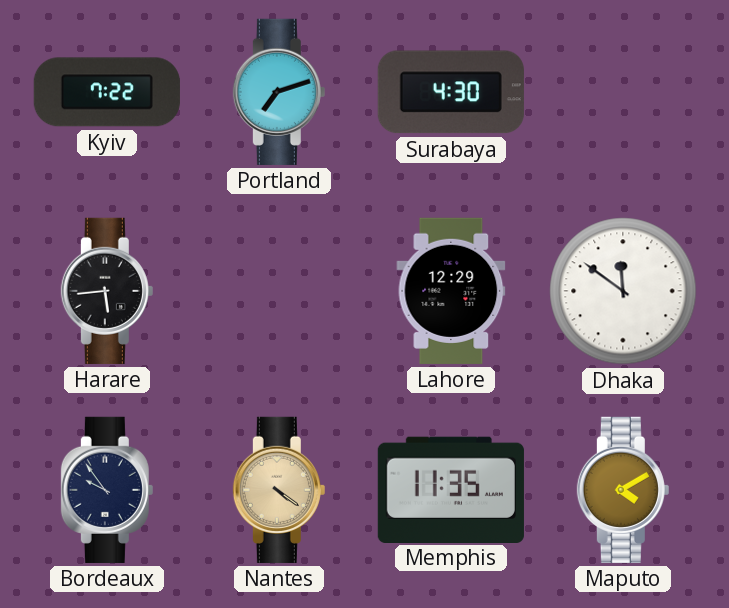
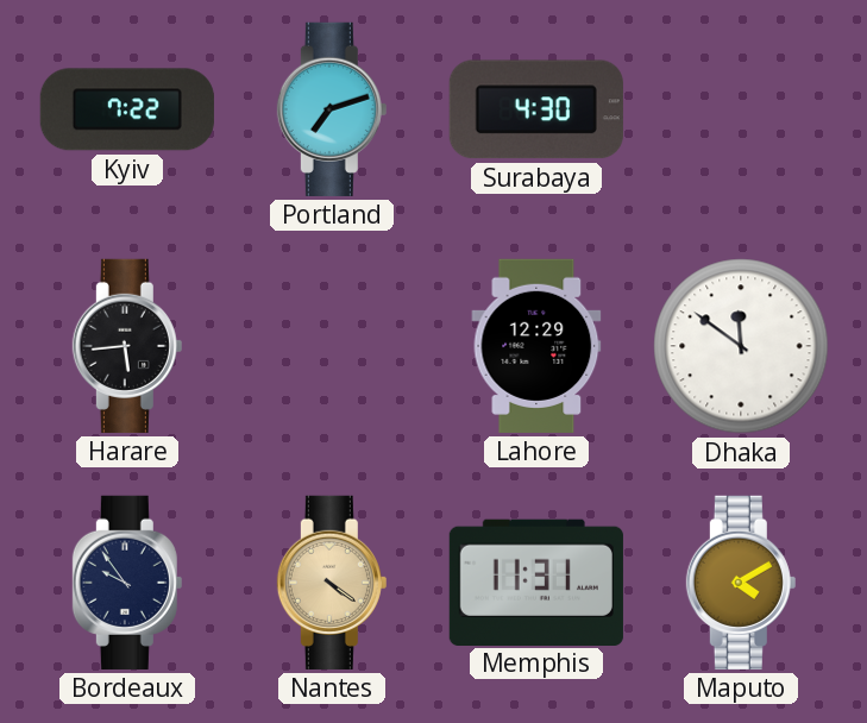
Memphis: 11:35 -> 11:31 (536, 581)
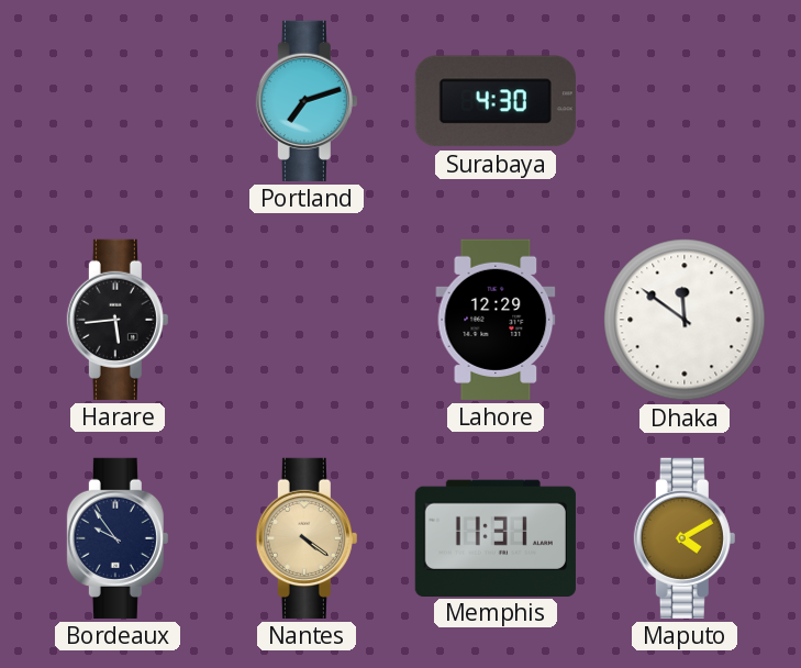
Kyiv: 7:22 -> none (127, 109)
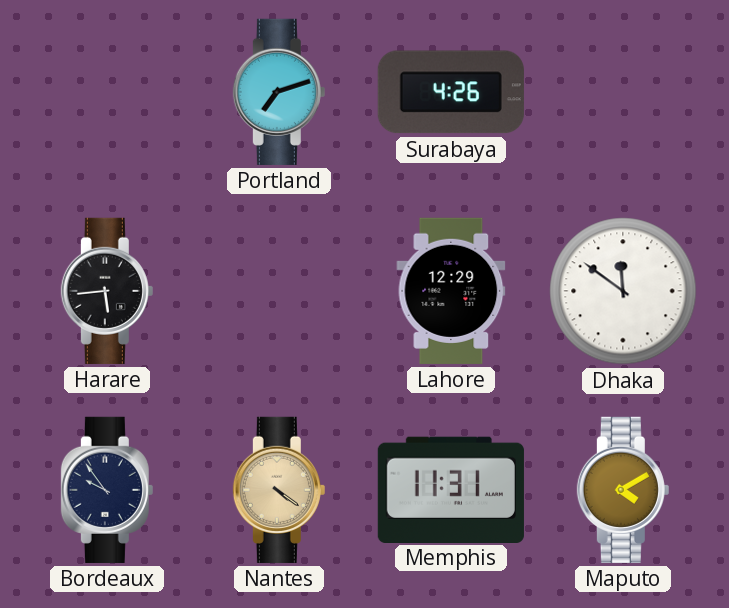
Surabaya: 4:30 -> 4:26 (451, 92)
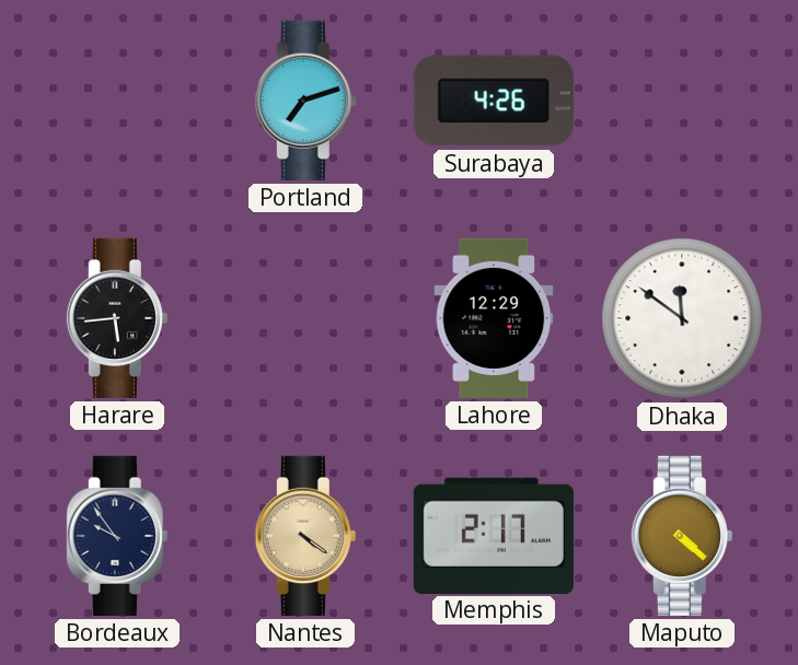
Memphis: 11:31 -> 2:17 (494, 535)
Maputo: 4:10 -> 4:22 (682, 536)
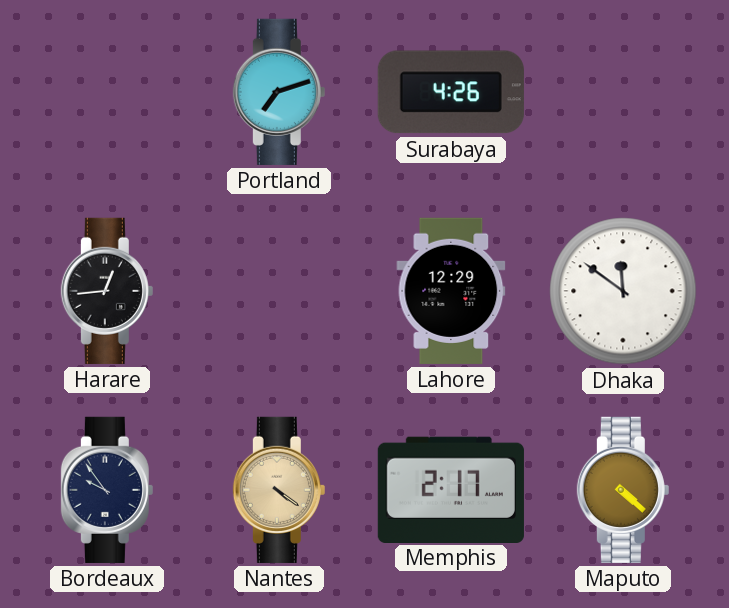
Harare: 5:44 -> 12:44 (107, 291)
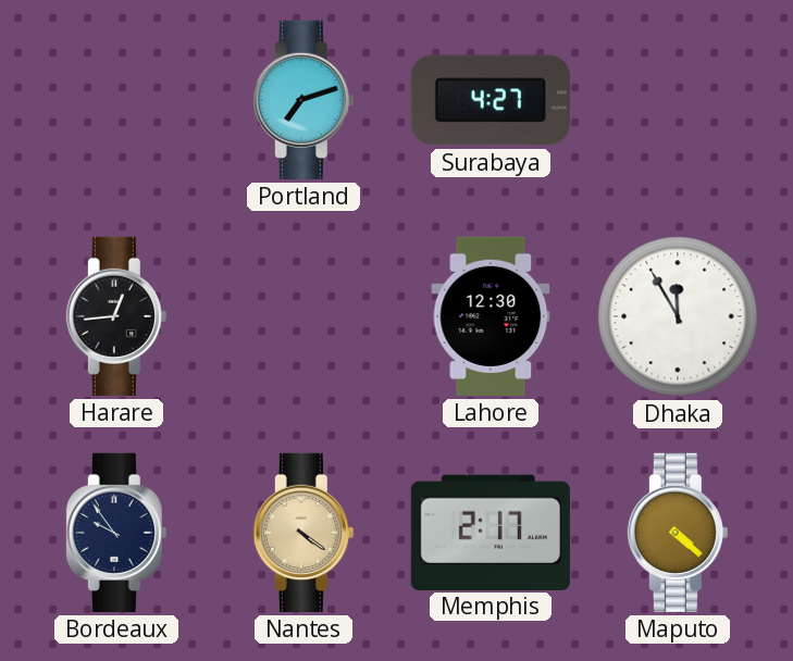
Surabaya: 4:26 -> 4:27 (491, 100)
Lahore: 12:29 -> 12:30 (491, 316)
Dhaka: 11:51 -> 11:55 (678, 316)
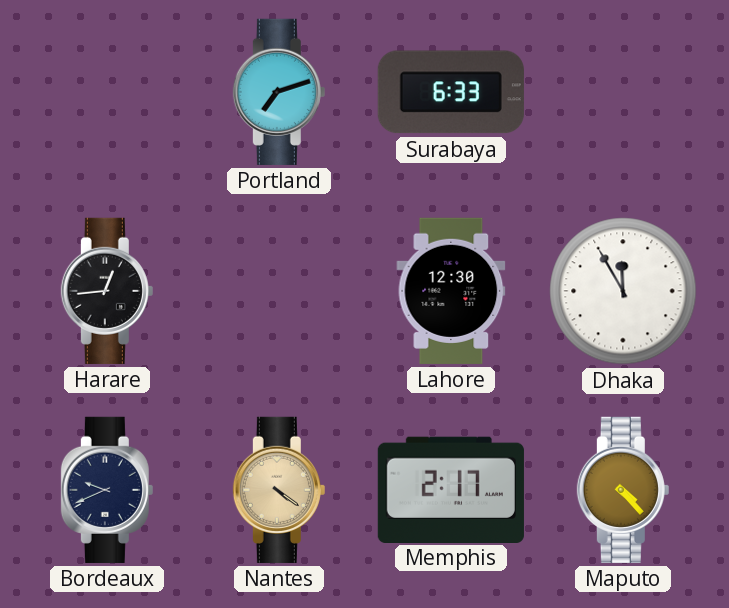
Surabaya: 4:27 -> 6:33 (451, 92)
Bordeaux: 9:54 -> 9:41 (107, 490)
Maputo: 4:22 -> 4:23 (623, 490)
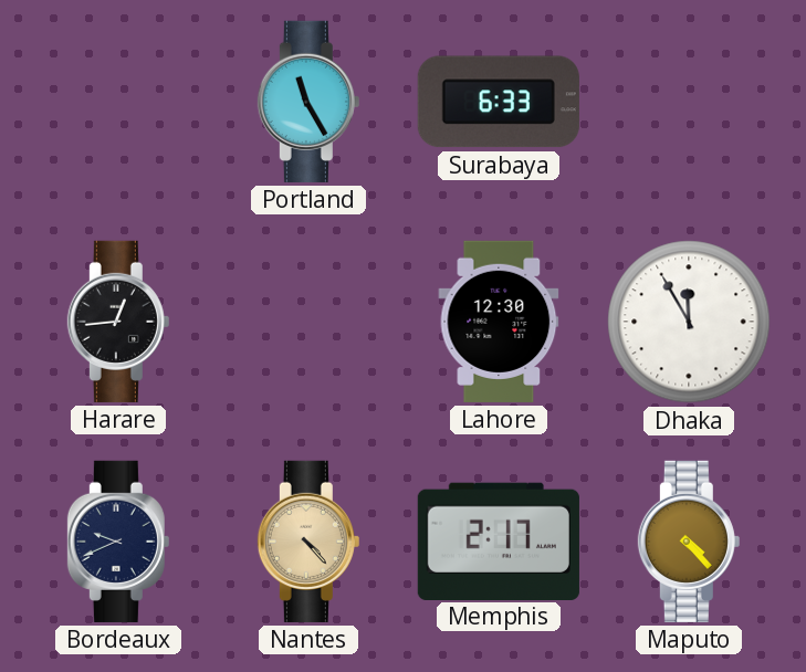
Portland: 7:12 -> 11:25 (308, 102)
Nantes: 4:21 -> 4:23 (308, 542)
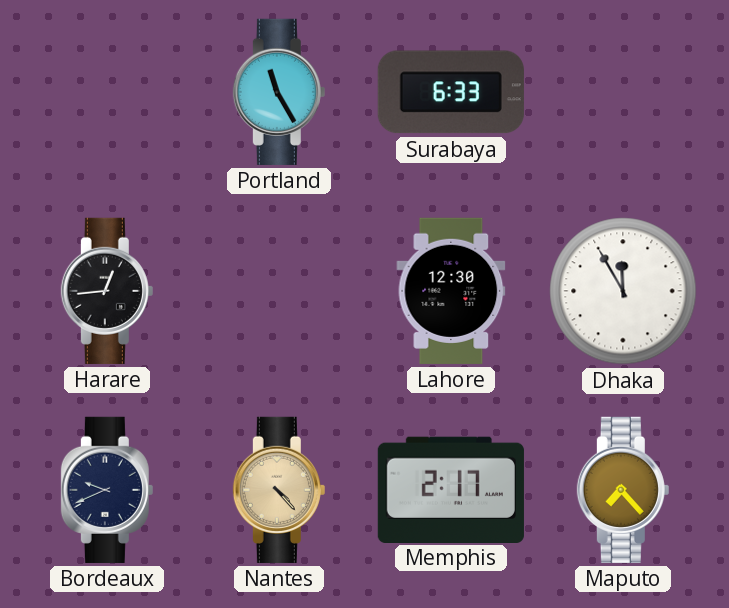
Maputo: 4:23 -> 7:23 (623, 490)
